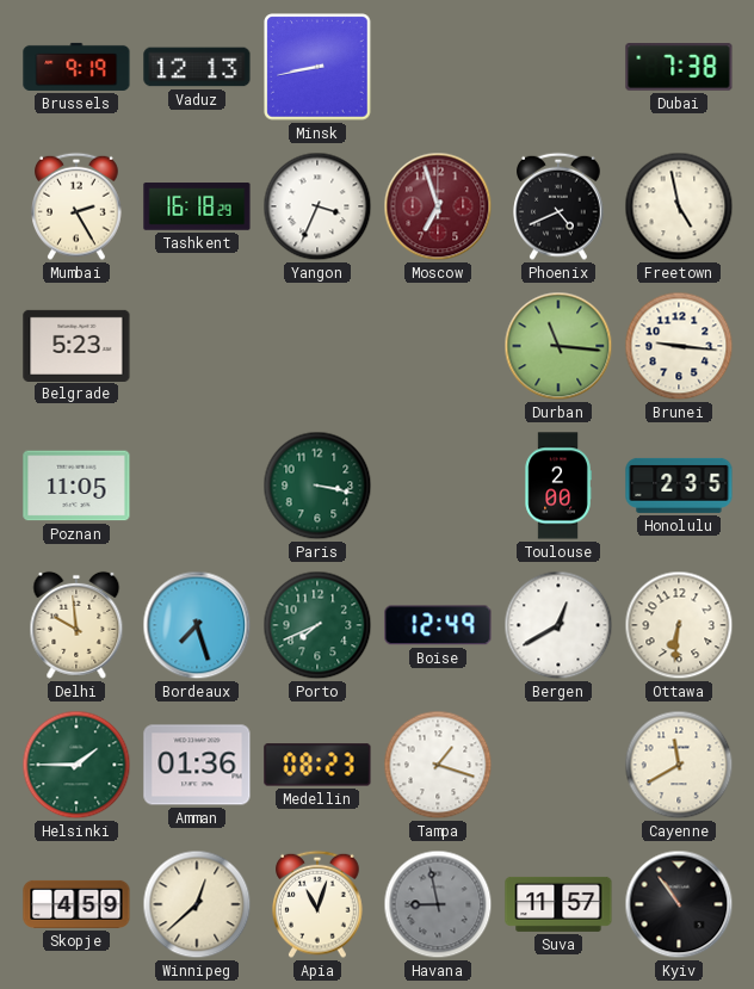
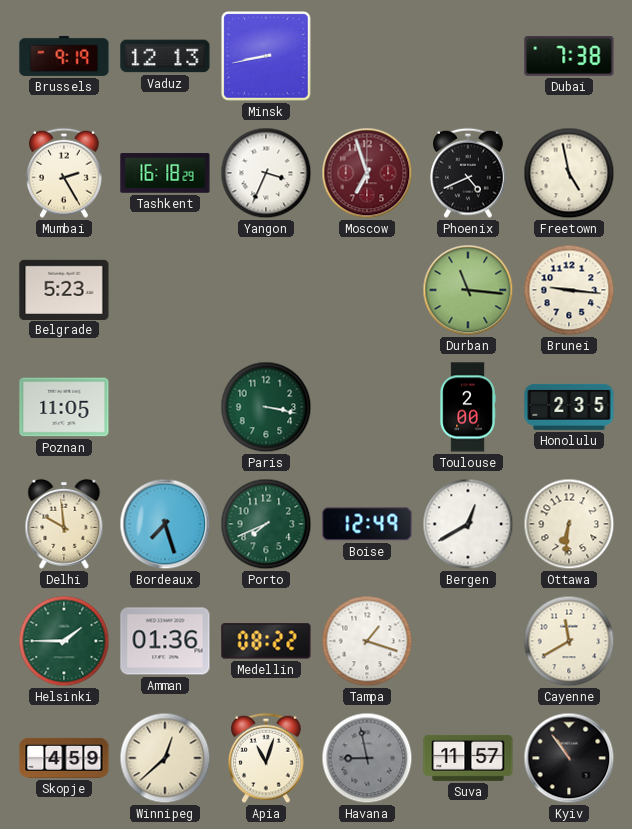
Medellin: 08:23 -> 08:22 (266, 641)
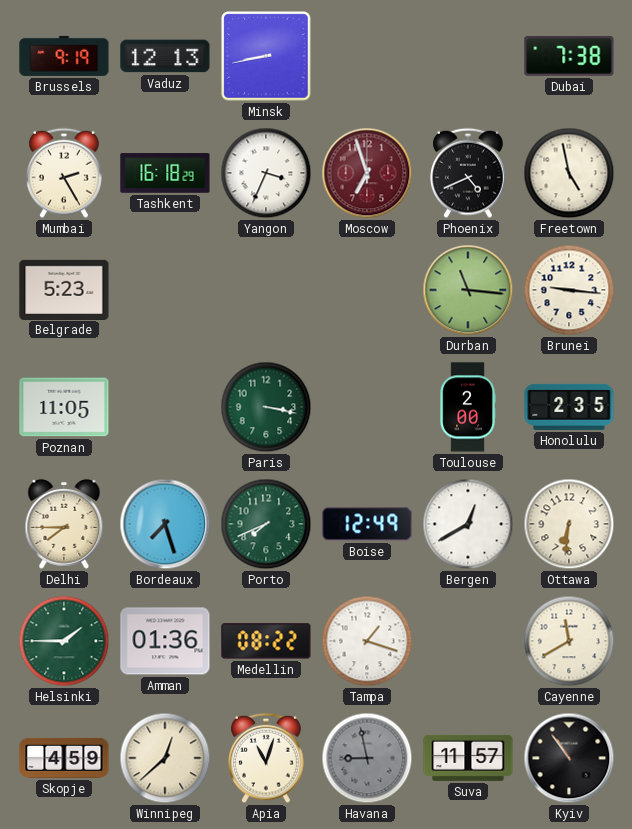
Delhi: 9:59 -> 7:45 (64, 524)
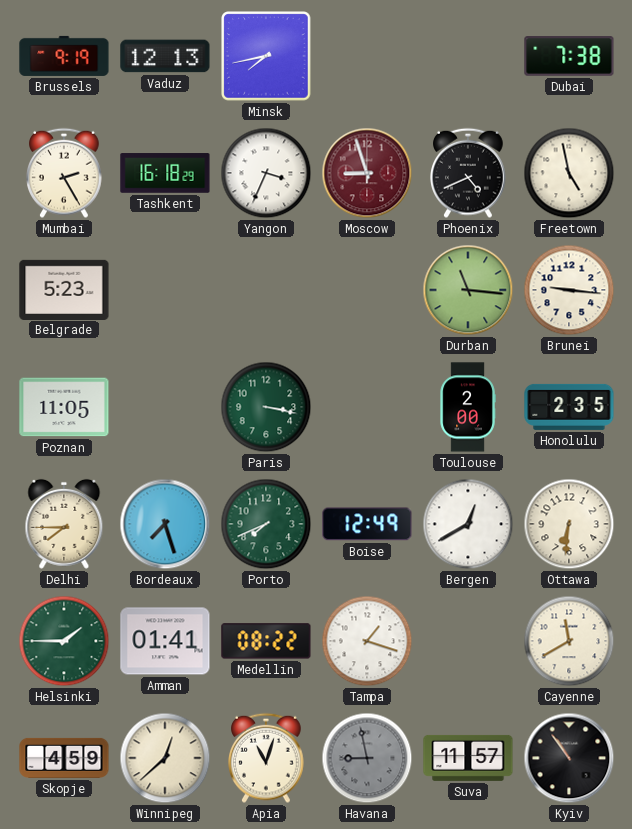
Minsk: 8:43 -> 7:43 (266, 56)
Moscow: 6:57 -> 8:57 (367, 173)
Amman: 01:36 -> 01:41 (165, 641)
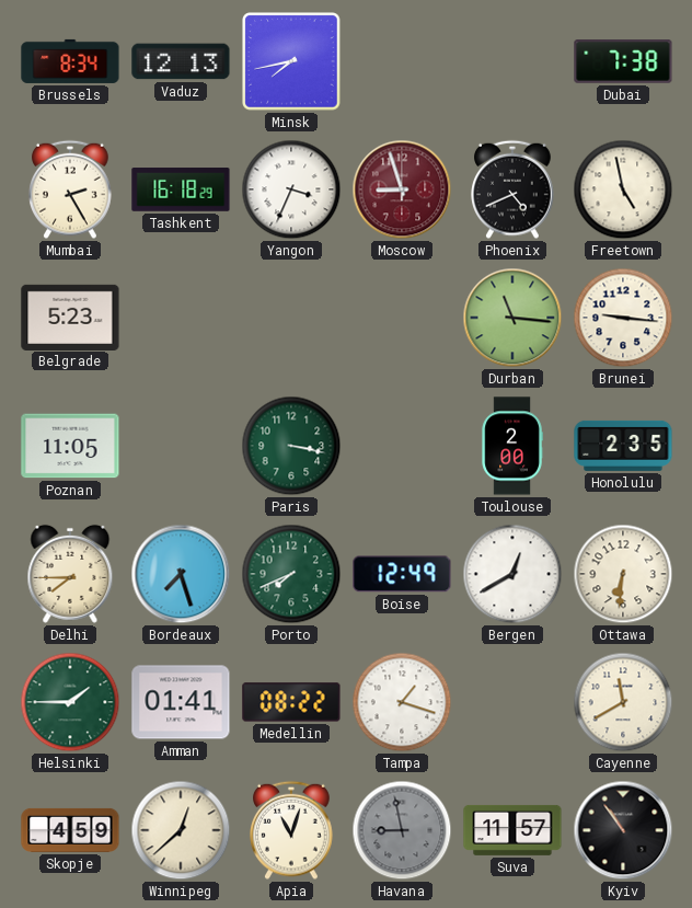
Brussels: 9:19 -> 8:34 (70, 61)
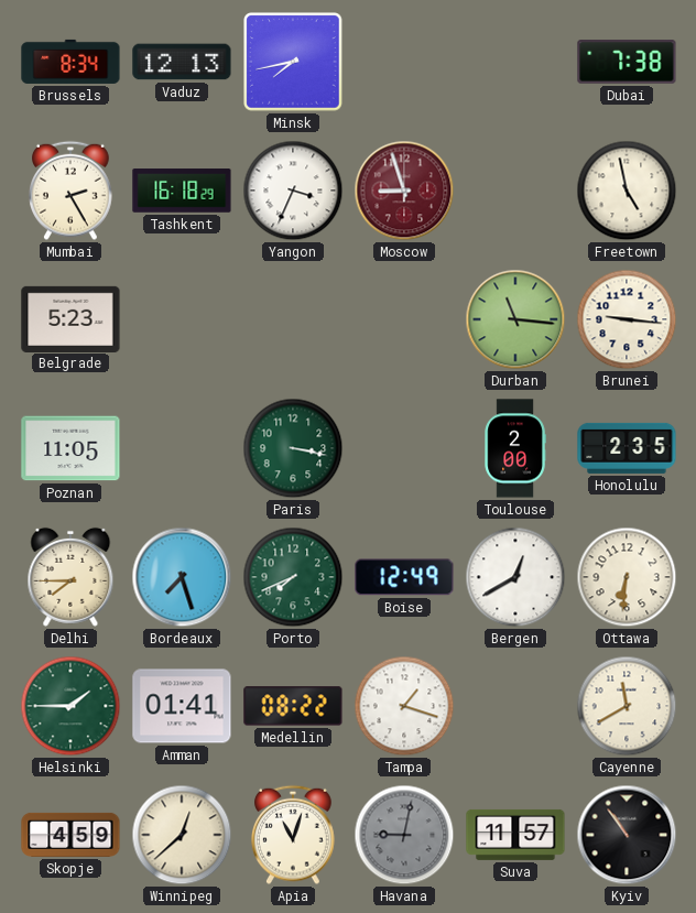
Phoenix: 4:41 -> none (514, 189)
Havana: 8:58 -> 9:02 (404, 835)
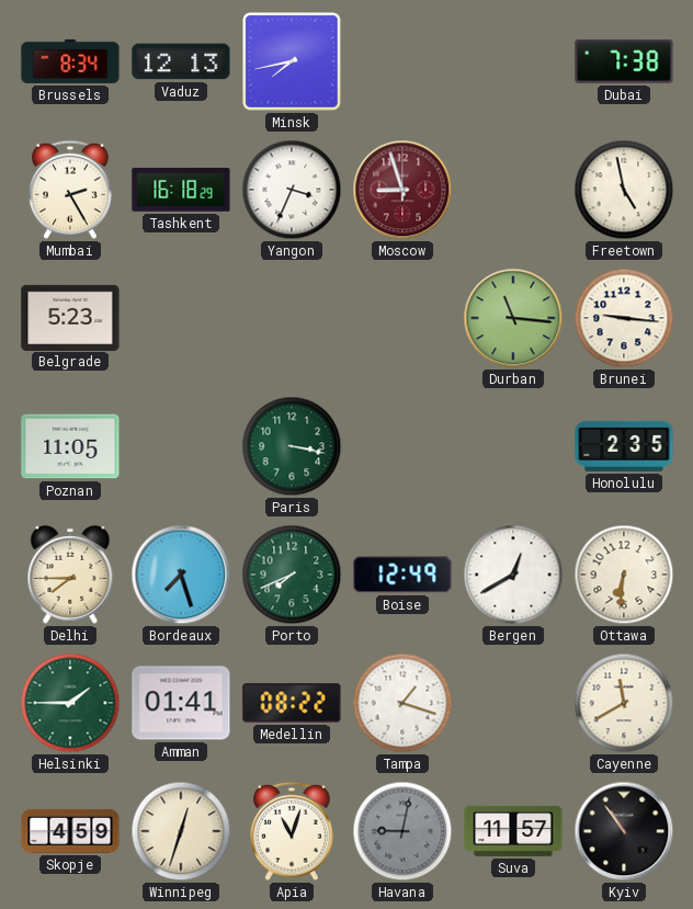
Toulouse: 2:00 -> none (515, 448)
Winnipeg: 12:38 -> 12:33 (181, 831)
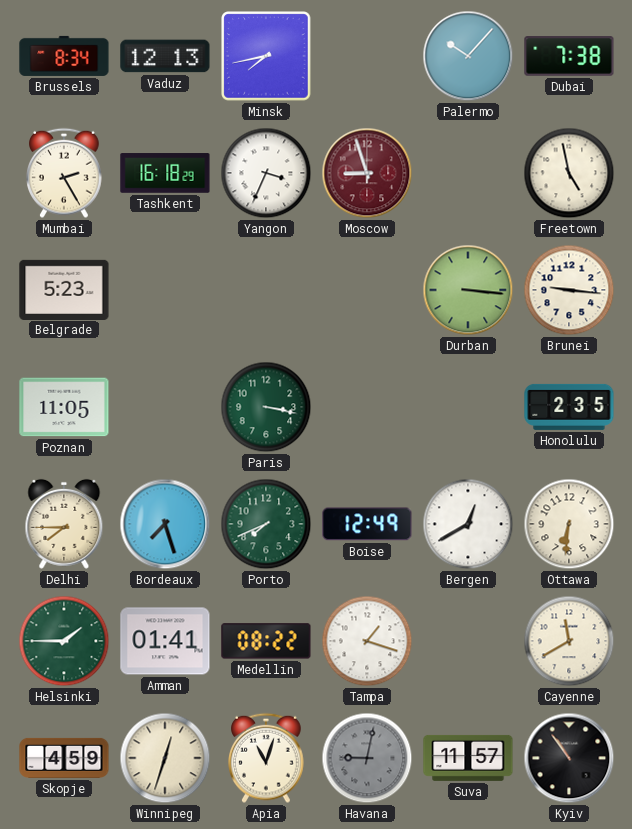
Palermo: none -> 10:07 (468, 56)
Durban: 11:16 -> 3:16 (468, 290)
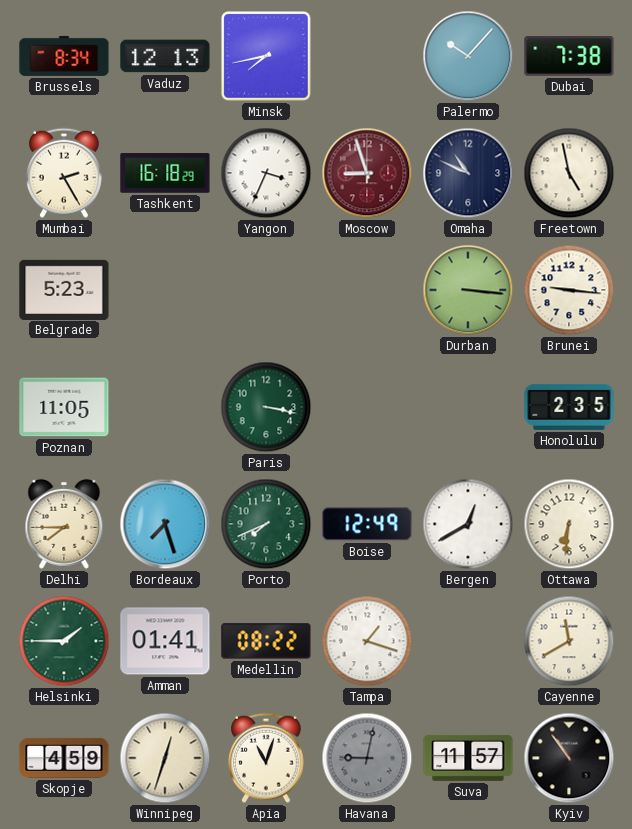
Omaha: none -> 10:49 (468, 173)
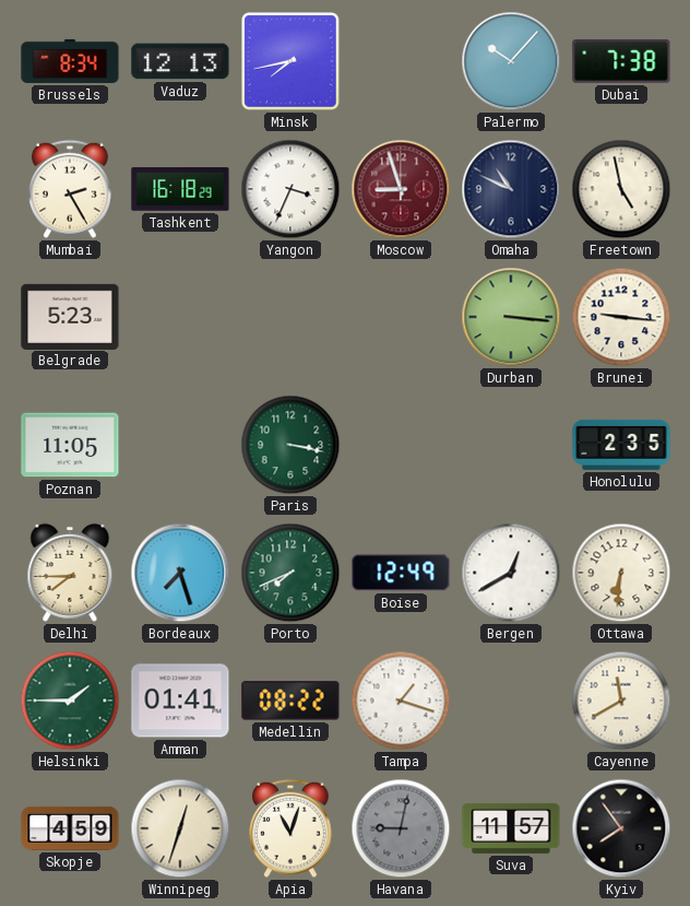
Kyiv: 10:54 -> 7:54 (621, 828)
